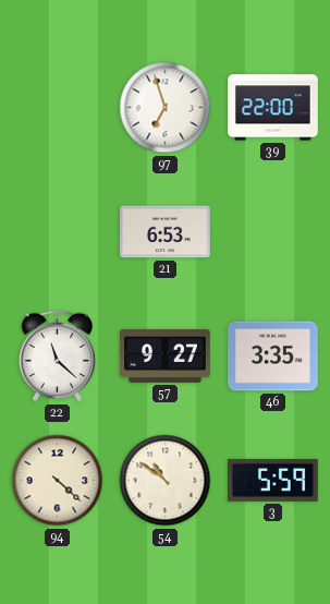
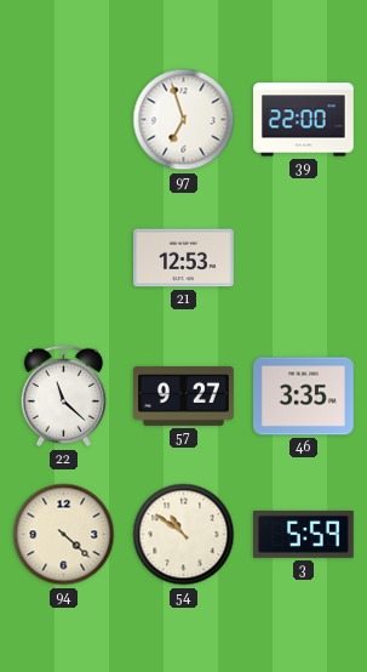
21: 6:53 -> 12:53 (184, 258)
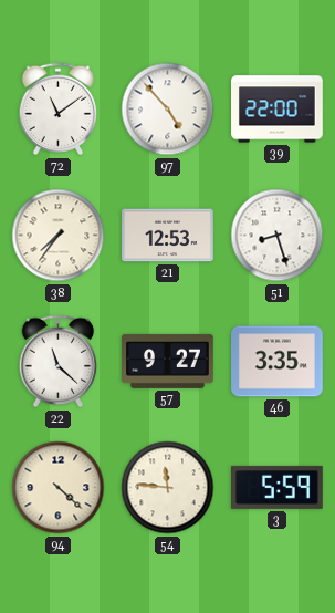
72: none -> 11:09 (59, 110)
97: 6:57 -> 4:53 (168, 110)
38: none -> 7:36 (59, 236)
51: none -> 8:27 (278, 236)
54: 10:51 -> 11:46 (168, 488)
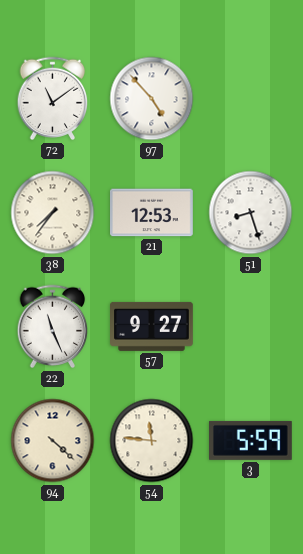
39: 22:00 -> none (278, 110)
22: 11:22 -> 11:26 (53, 327)
46: 3:35 -> none (278, 362)
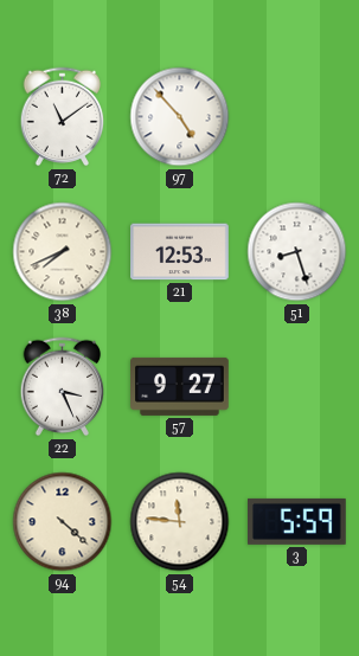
38: 7:36 -> 7:41 (63, 252)
22: 11:26 -> 3:26 (63, 387)
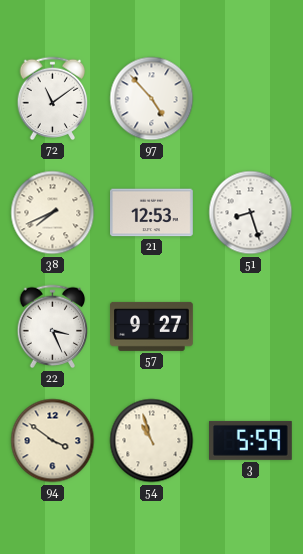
94: 4:22 -> 3:51 (53, 441)
54: 11:46 -> 10:57 (152, 441)
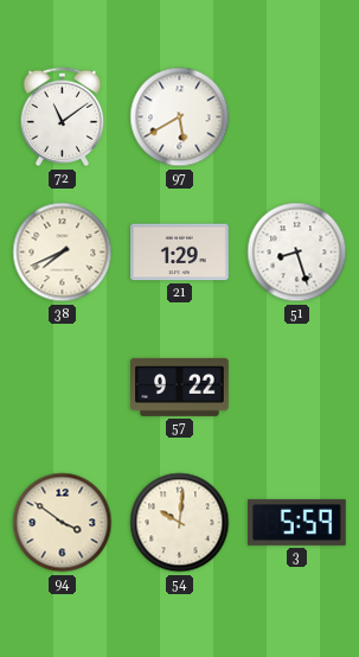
97: 4:53 -> 5:40 (180, 117)
21: 12:53 -> 1:29 (180, 253)
22: 3:26 -> none (53, 327)
57: 9:27 -> 9:22 (180, 387)
54: 10:57 -> 10:01 (180, 523)
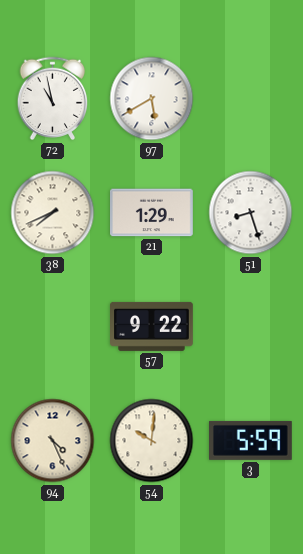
72: 11:09 -> 10:58 (53, 99)
94: 3:51 -> 4:26 (53, 441)
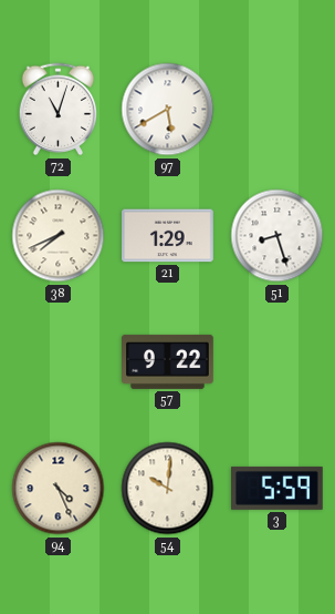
72: 10:58 -> 11:03 (59, 110)
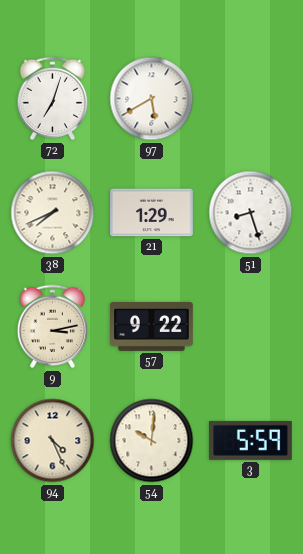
72: 11:03 -> 7:03 (53, 99)
9: none -> 3:13 (53, 327)
